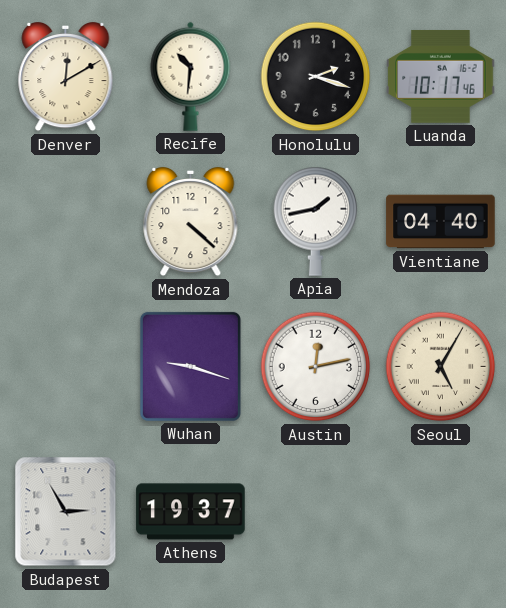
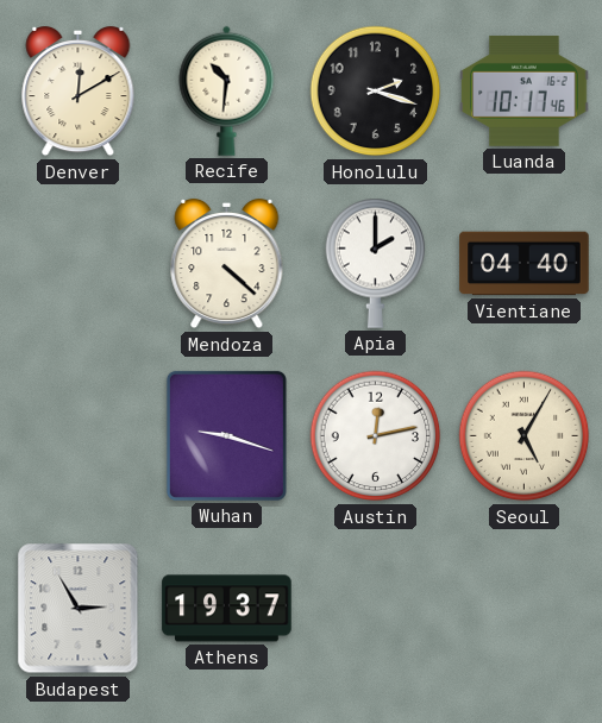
Apia: 1:43 -> 2:00 (376, 263)
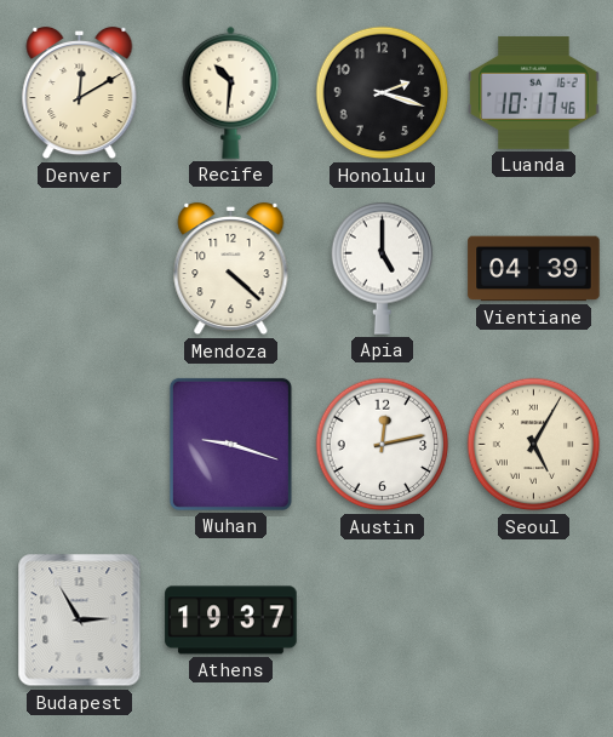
Apia: 2:00 -> 5:00 (383, 268)
Vientiane: 04:40 -> 04:39 (534, 269)
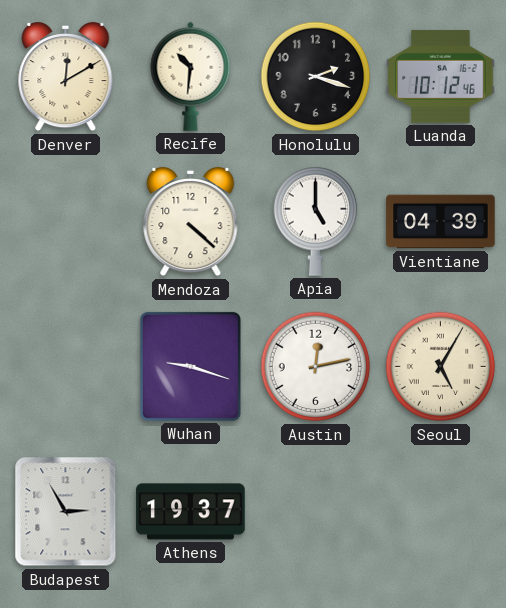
Luanda: 10:17 -> 10:12 (441, 76)
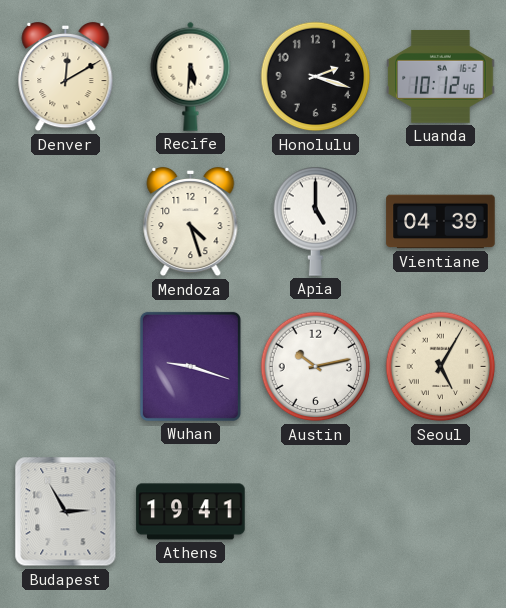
Recife: 10:31 -> 5:31 (191, 76)
Mendoza: 4:22 -> 4:27 (191, 222)
Austin: 12:13 -> 10:13 (316, 367)
Athens: 19:37 -> 19:41 (191, 512)
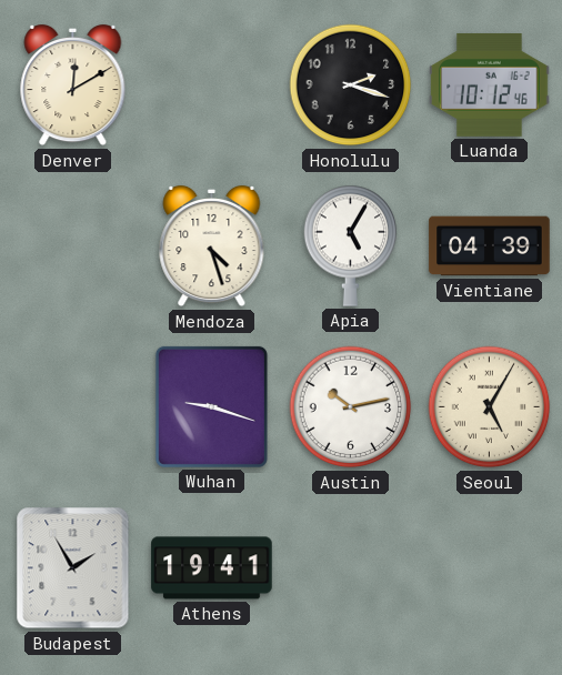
Recife: 5:31 -> none (191, 76)
Apia: 5:00 -> 5:05 (351, 245)
Budapest: 2:55 -> 1:55 (73, 568)
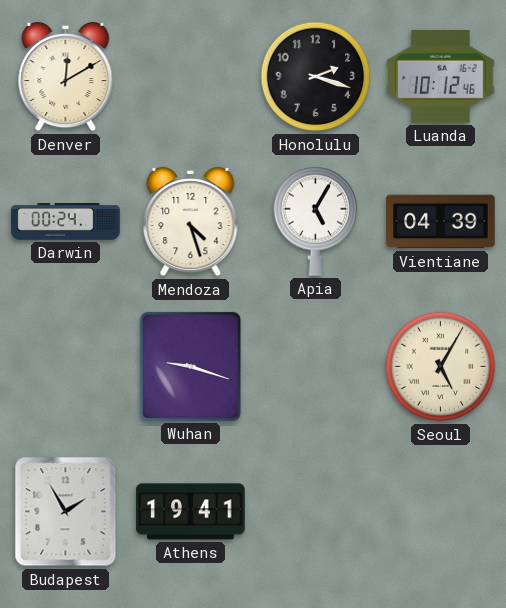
Darwin: none -> 00:24 (66, 222)
Austin: 10:13 -> none (351, 407)
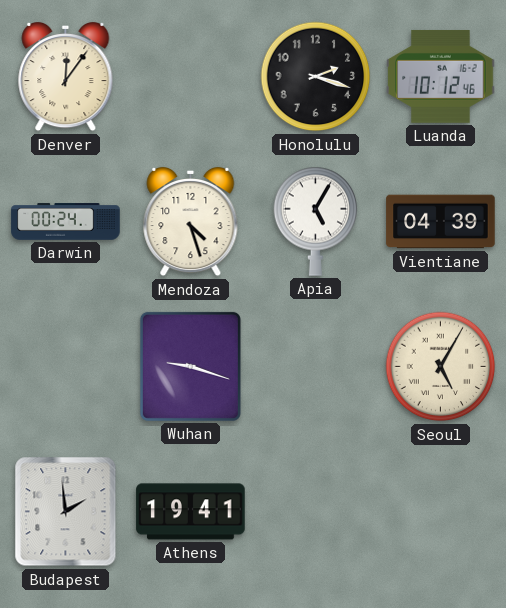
Denver: 12:10 -> 12:06 (66, 77)
Budapest: 1:55 -> 1:59 (66, 512)
